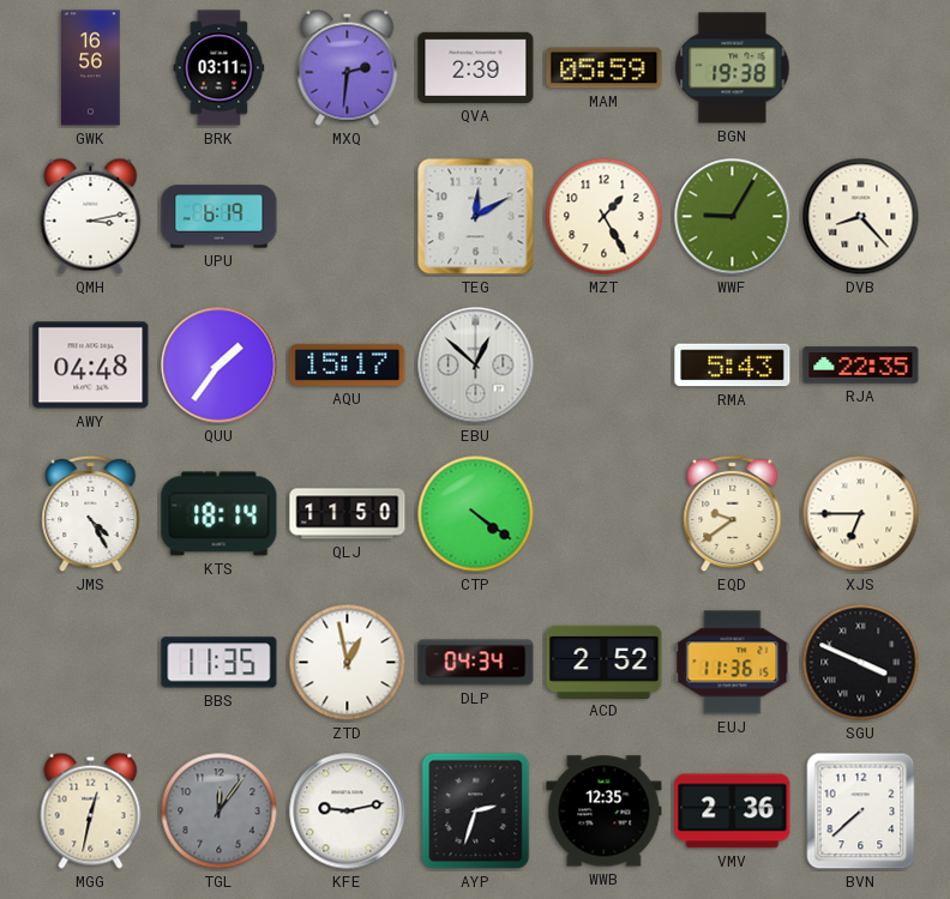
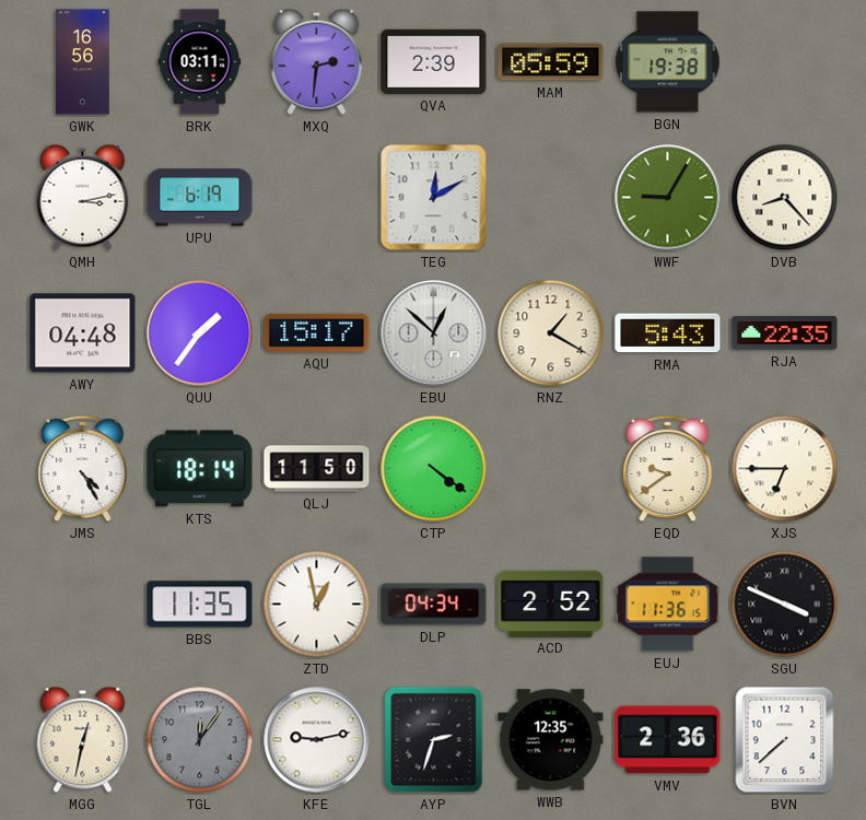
MZT: 1:25 -> none (605, 217)
RNZ: none -> 1:20 (551, 333)
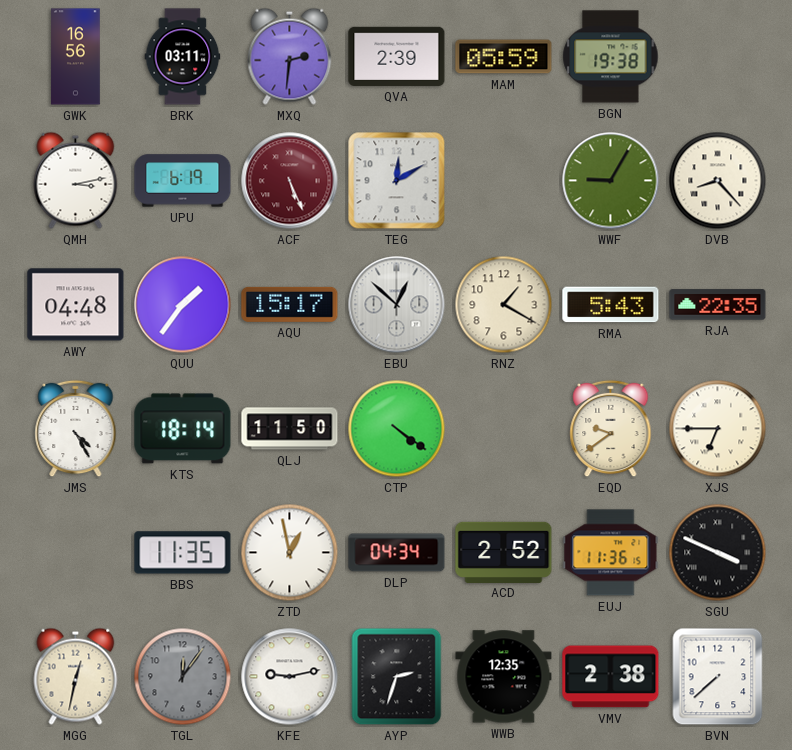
ACF: none -> 5:26 (290, 181)
VMV: 2:36 -> 2:38 (611, 677)
